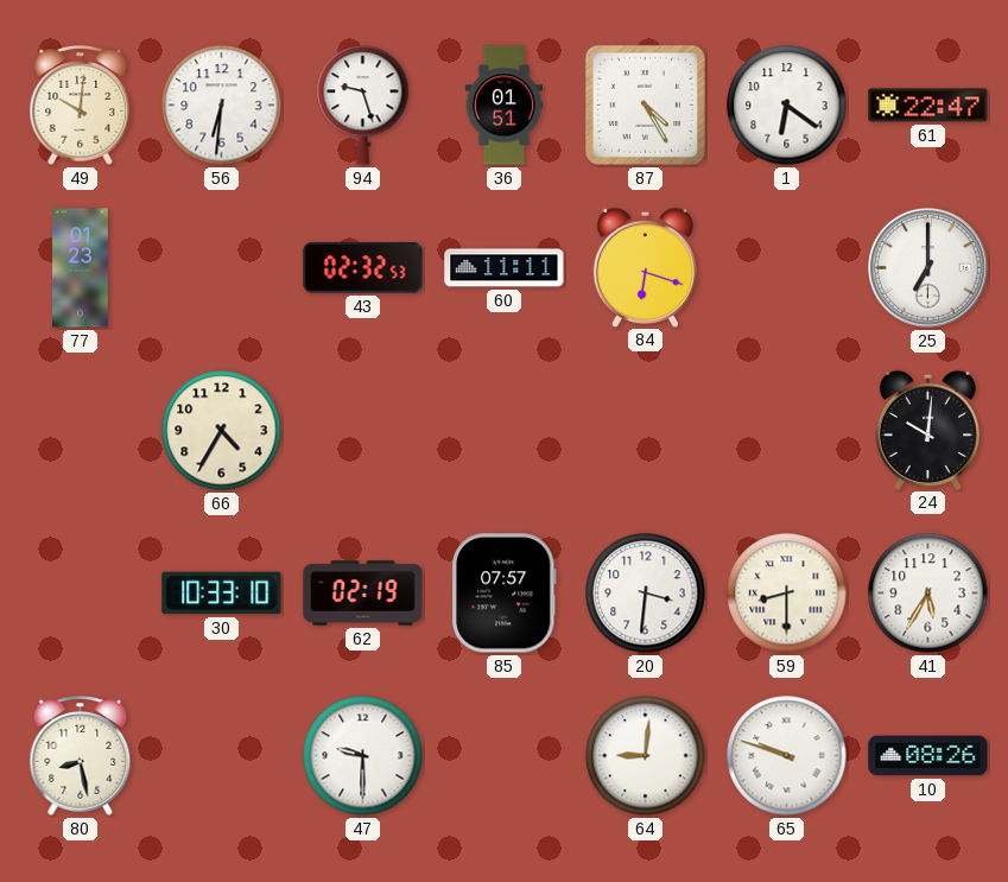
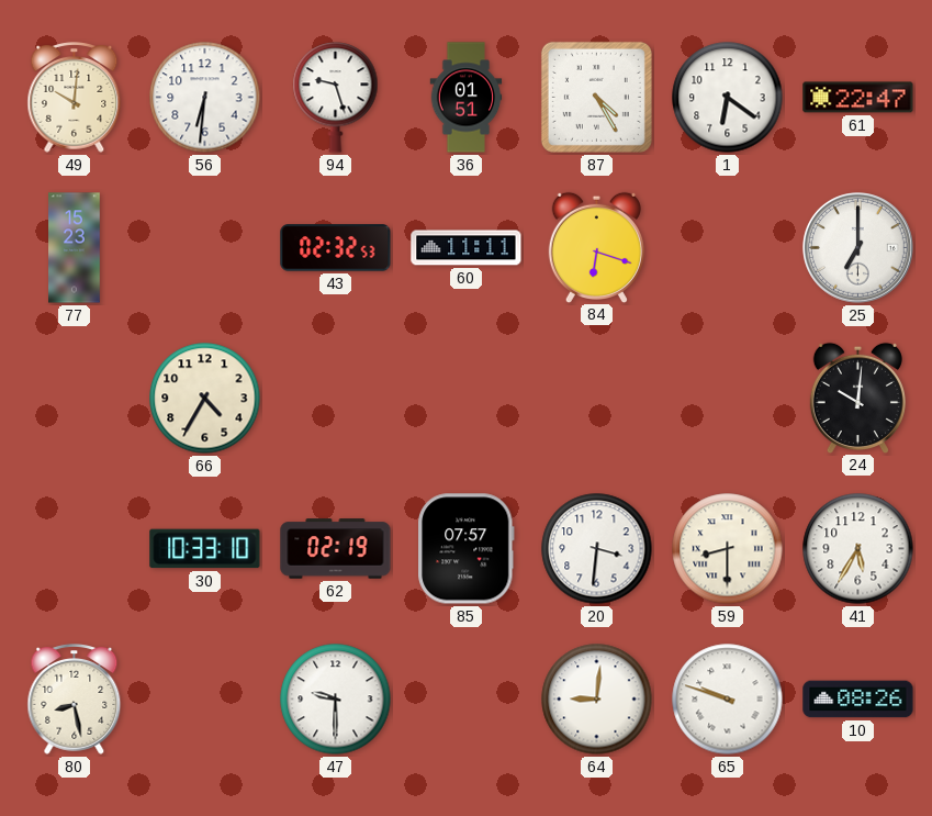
77: 01:23 -> 15:23 (75, 248)
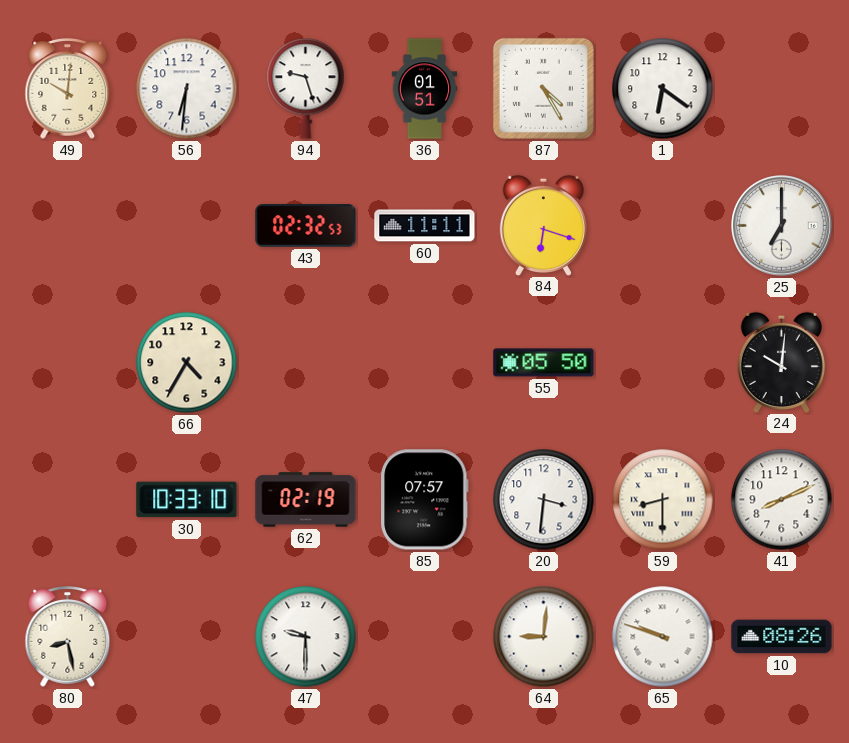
61: 22:47 -> none (858, 98)
77: 15:23 -> none (75, 248)
55: none -> 05:50 (544, 363)
41: 5:35 -> 8:11 (782, 500)
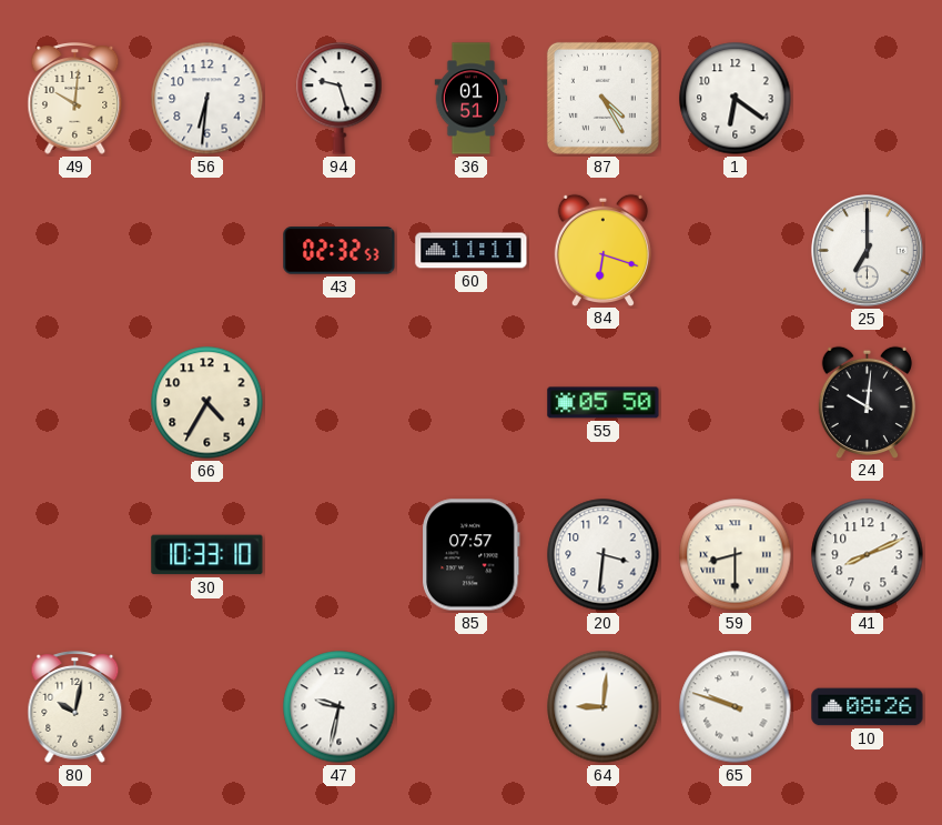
62: 02:19 -> none (306, 500)
80: 8:28 -> 10:02 (75, 707)
47: 9:30 -> 9:32 (340, 707)
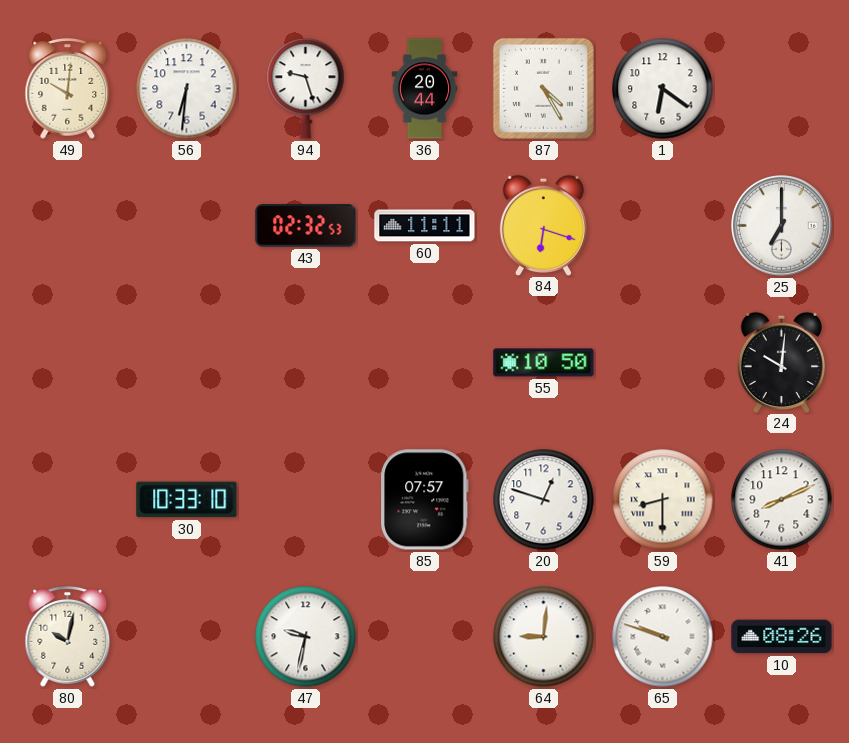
36: 01:51 -> 20:44 (425, 89)
66: 4:35 -> none (207, 403)
55: 05:50 -> 10:50 (544, 363)
20: 3:31 -> 12:48 (544, 500)
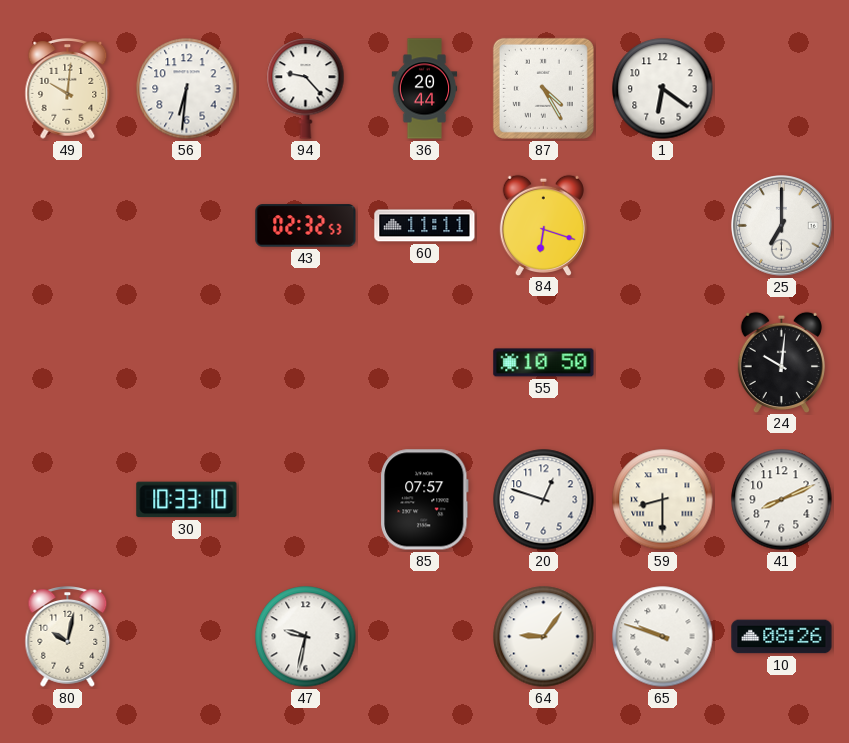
94: 9:27 -> 9:23 (306, 89)
64: 9:01 -> 9:06 (544, 637)
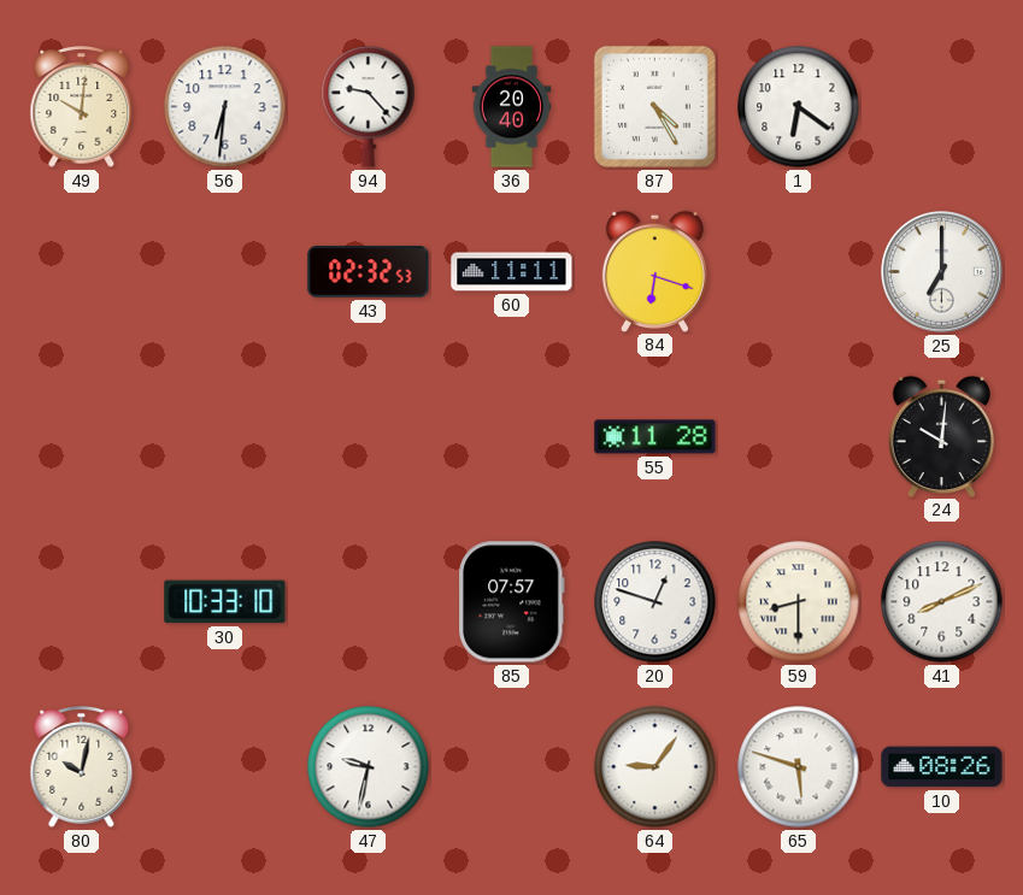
36: 20:44 -> 20:40 (512, 107)
55: 10:50 -> 11:28 (655, 437)
65: 9:48 -> 5:48 (799, 767)
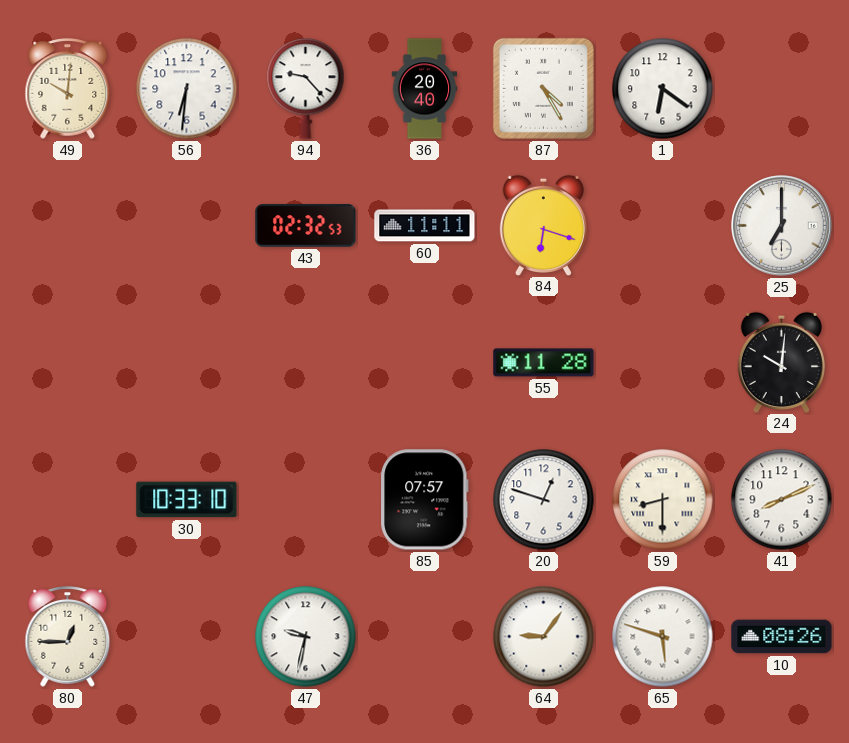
80: 10:02 -> 12:45 (68, 637)
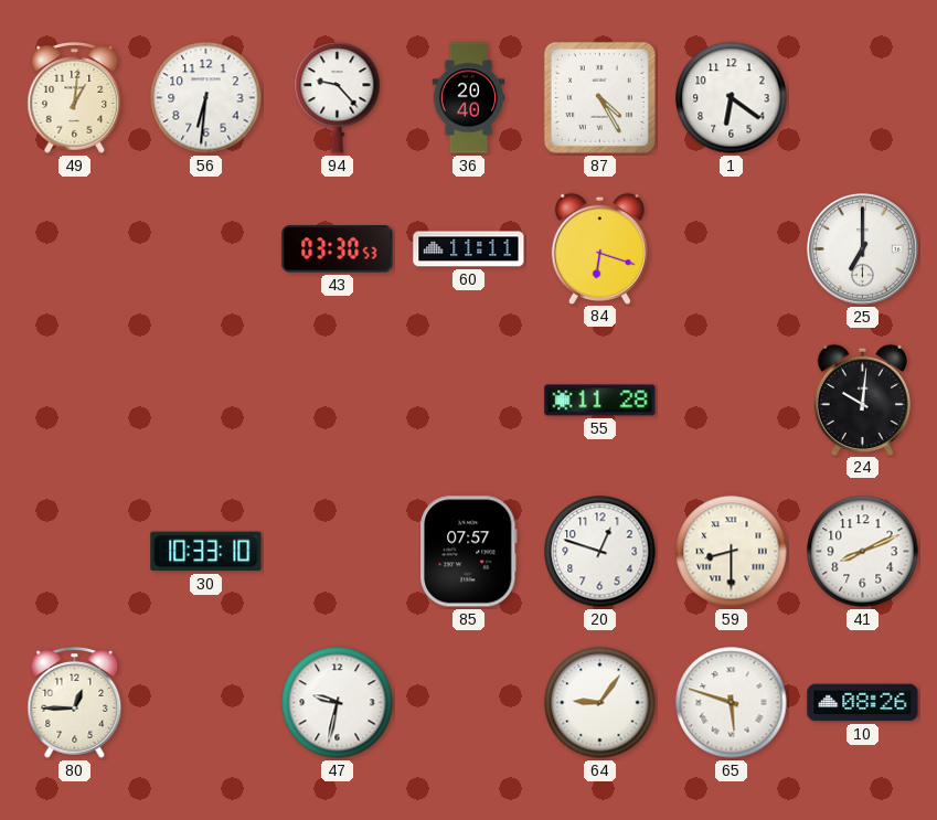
49: 10:01 -> 1:01 (75, 98)
43: 02:32 -> 03:30 (338, 249)
